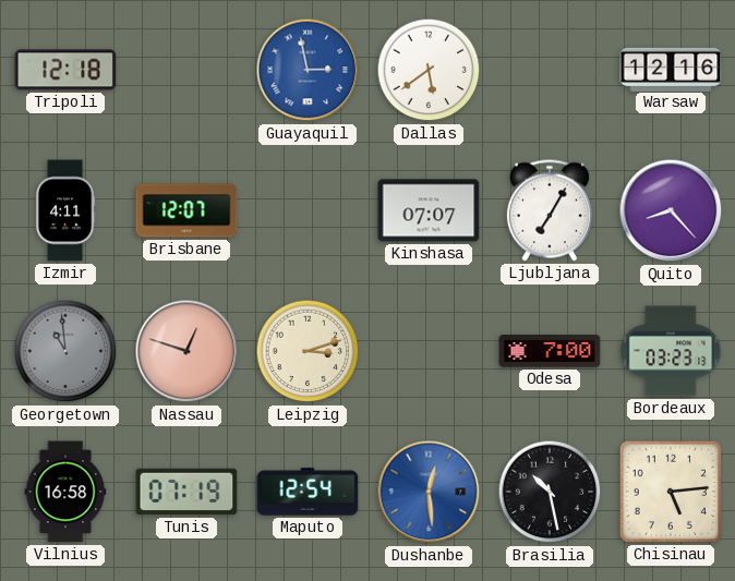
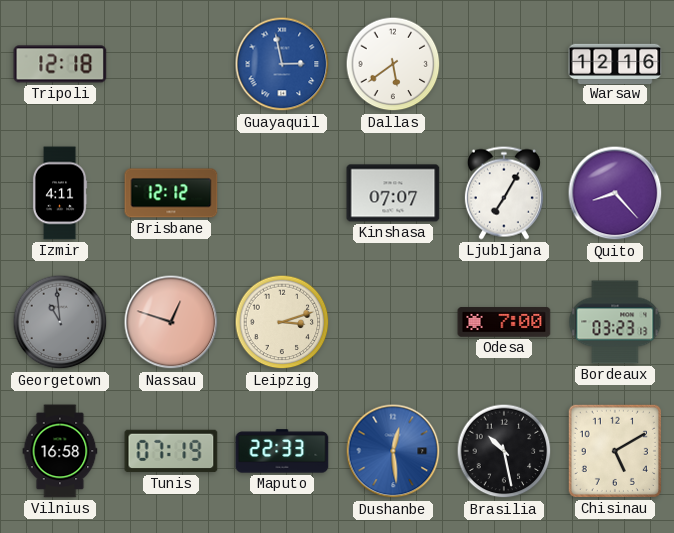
Brisbane: 12:07 -> 12:12 (171, 193)
Maputo: 12:54 -> 22:33 (282, 451)
Chisinau: 5:14 -> 5:10 (615, 451)
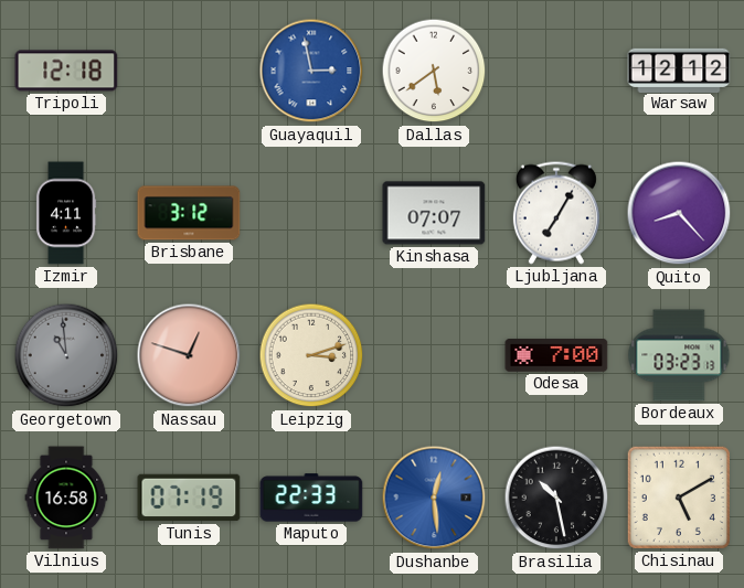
Warsaw: 12:16 -> 12:12 (679, 70)
Brisbane: 12:12 -> 3:12 (189, 213)
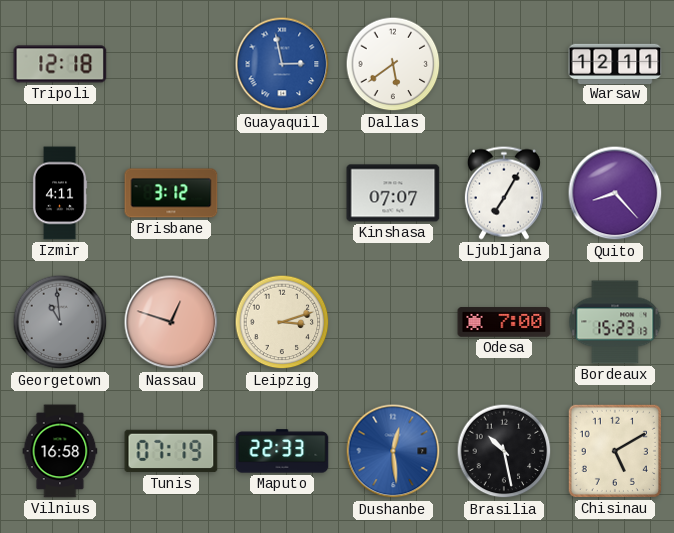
Warsaw: 12:12 -> 12:11 (615, 63)
Bordeaux: 03:23 -> 15:23 (615, 322)
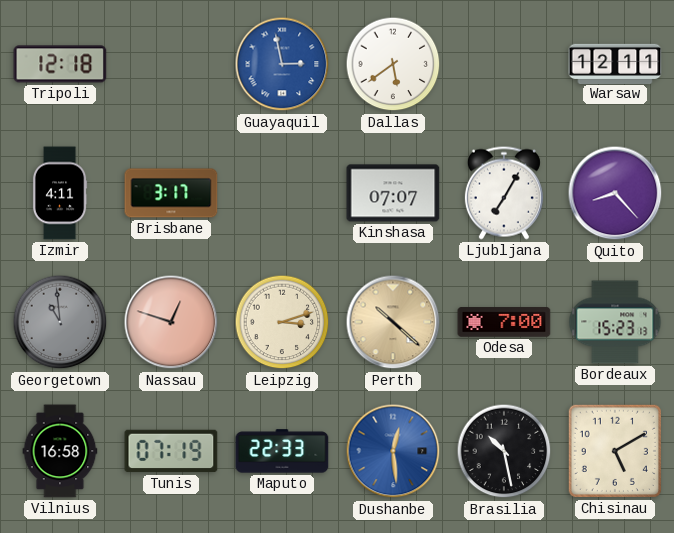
Brisbane: 3:12 -> 3:17 (171, 193)
Perth: none -> 10:22 (393, 322)
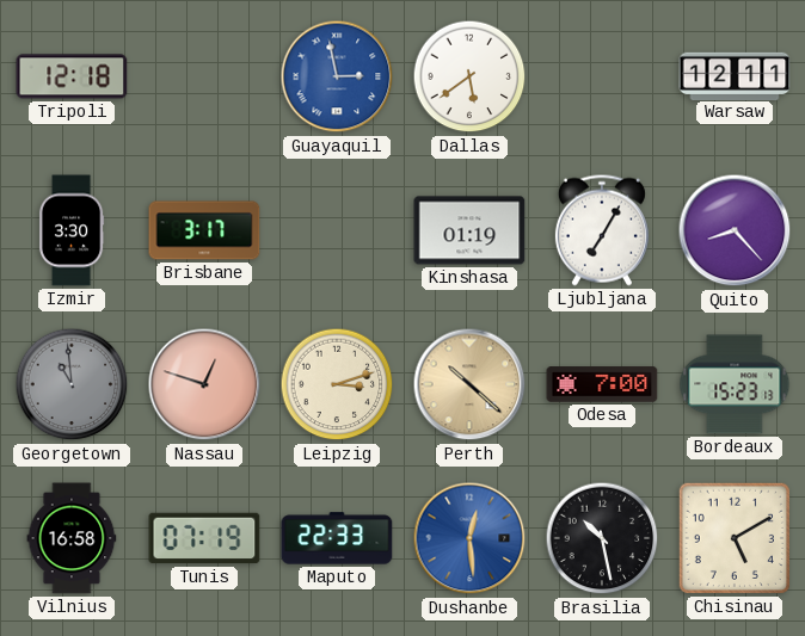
Izmir: 4:11 -> 3:30 (72, 230)
Kinshasa: 07:07 -> 01:19 (469, 230)
